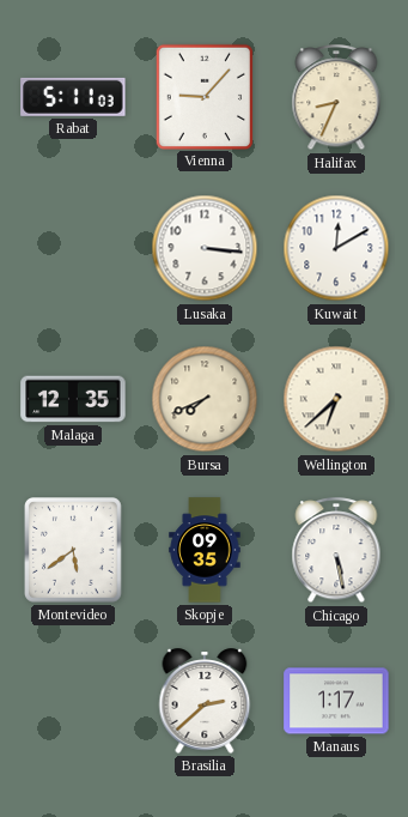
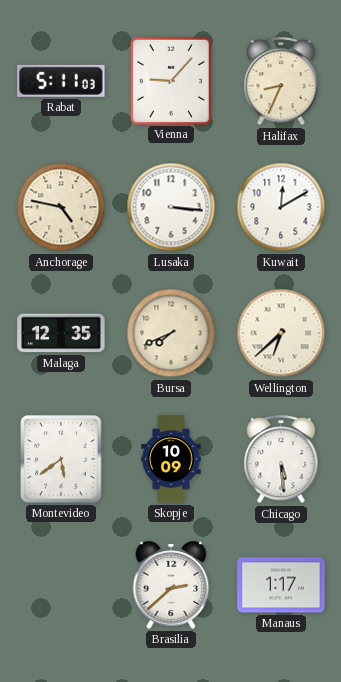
Anchorage: none -> 4:47 (61, 207)
Skopje: 09:35 -> 10:09 (171, 459)
Chicago: 5:28 -> 5:29 (281, 460)
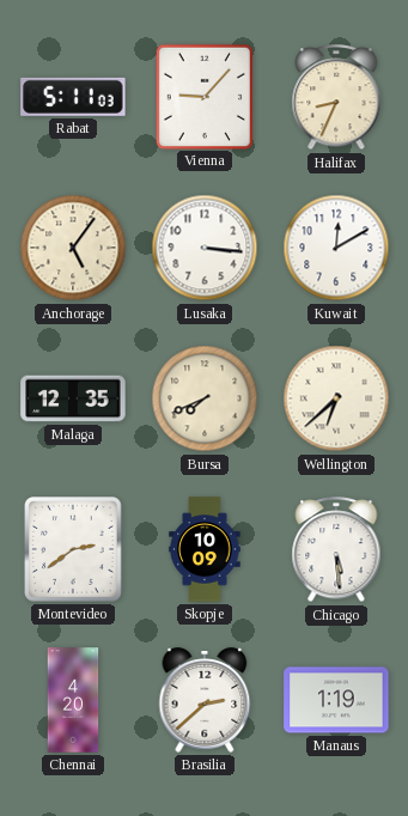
Anchorage: 4:47 -> 5:06 (73, 248)
Montevideo: 5:39 -> 2:39 (74, 550)
Chennai: none -> 4:20 (73, 700)
Manaus: 1:17 -> 1:19 (336, 700)
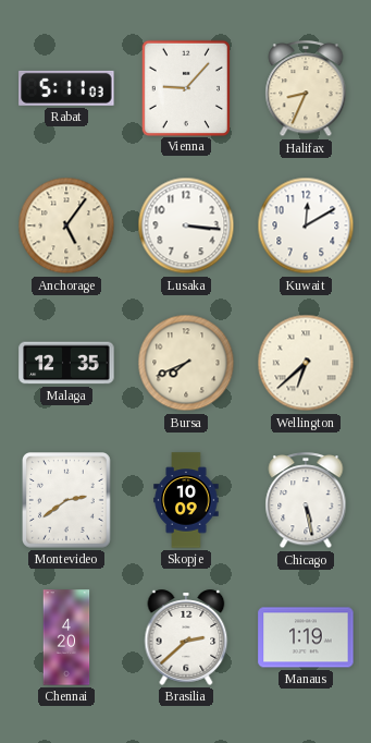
Chicago: 5:29 -> 5:28 (306, 501)
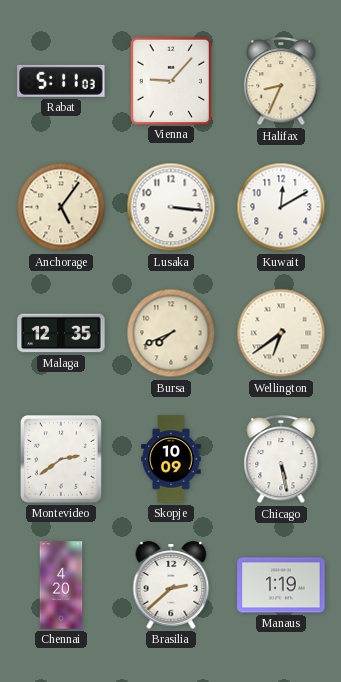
Wellington: 6:38 -> 6:39 (281, 333)
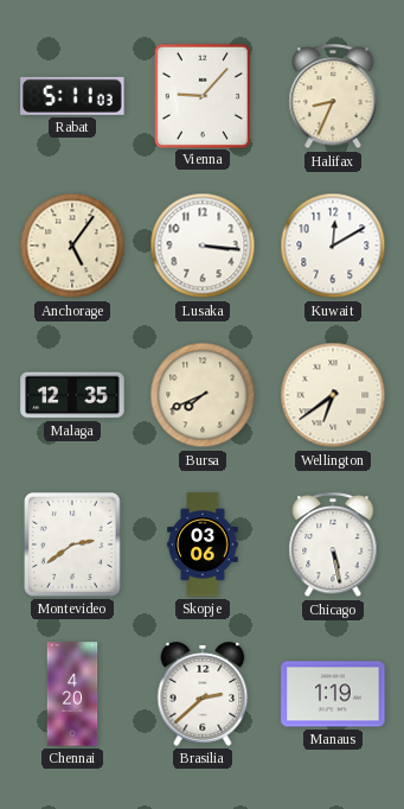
Skopje: 10:09 -> 03:06 (203, 544)
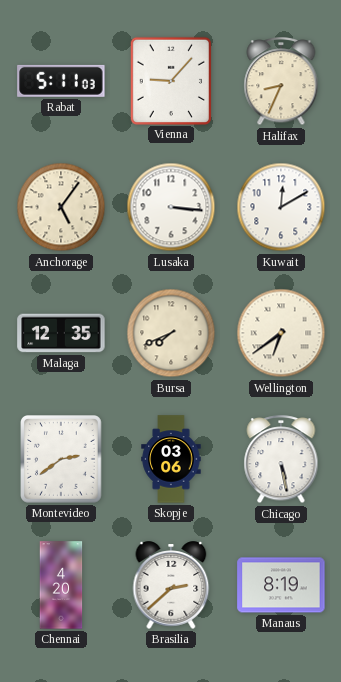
Manaus: 1:19 -> 8:19 (281, 585)
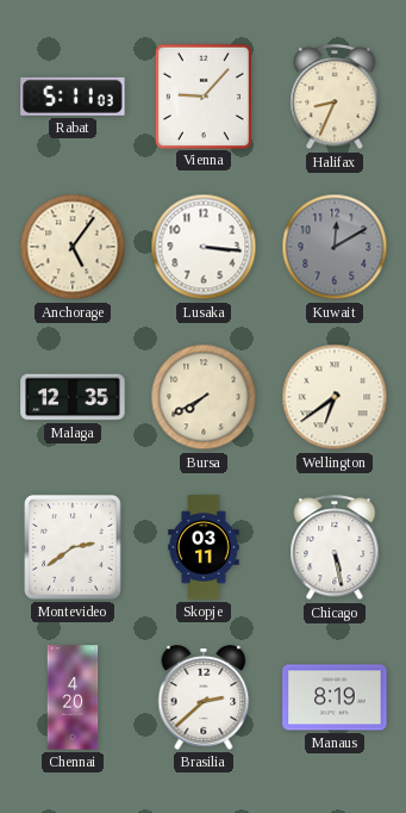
Kuwait dial: white -> grey (335, 247)
Bursa: 7:41 -> 7:40 (204, 397)
Skopje: 03:06 -> 03:11 (204, 547)
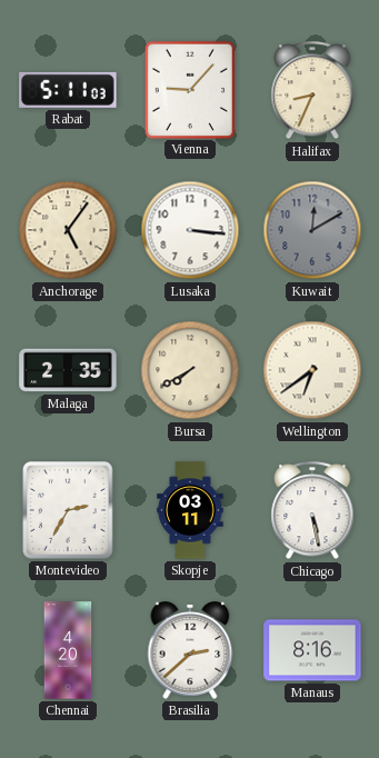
Malaga: 12:35 -> 2:35 (68, 370)
Montevideo: 2:39 -> 2:35 (69, 511)
Manaus: 8:19 -> 8:16 (312, 650)
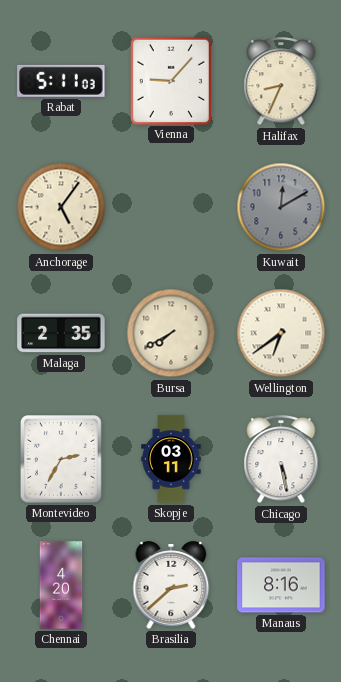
Lusaka: 3:16 -> none (190, 230)
